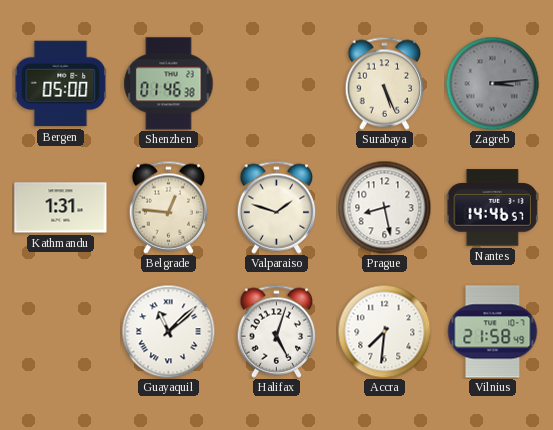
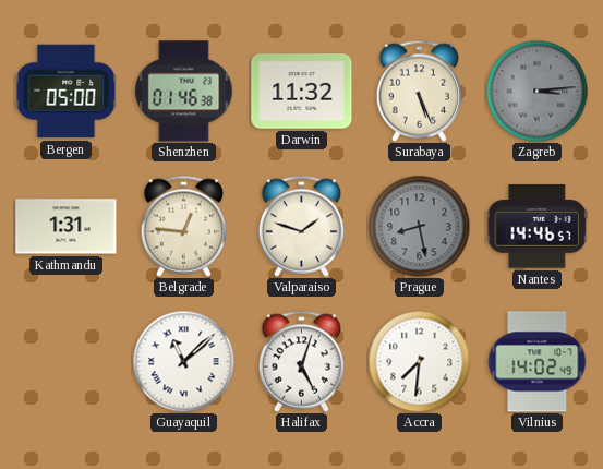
Darwin: none -> 11:32 (302, 92)
Prague dial: white -> grey (419, 226)
Vilnius: 21:58 -> 14:02 (538, 362)
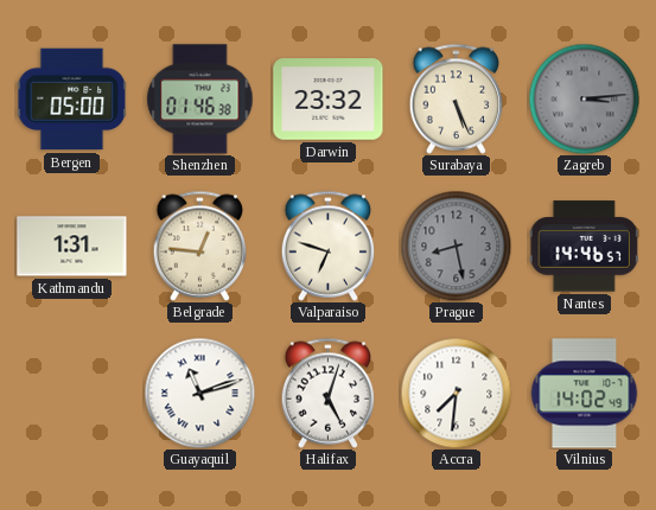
Darwin: 11:32 -> 23:32 (329, 100)
Valparaiso: 1:48 -> 6:48 (329, 246)
Guayaquil: 11:08 -> 11:12 (199, 393)
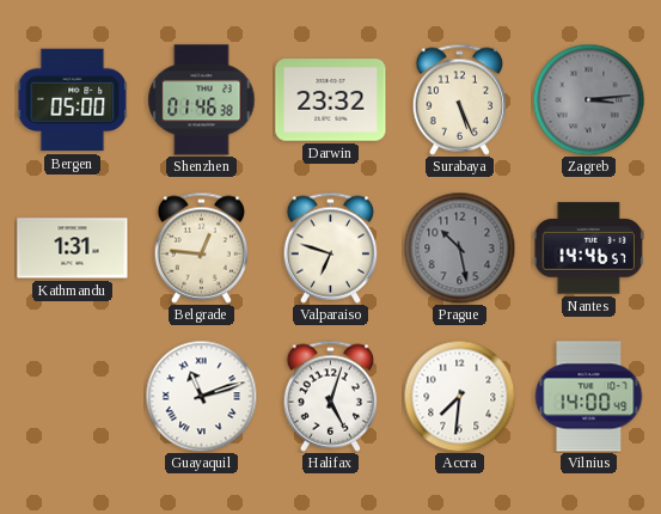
Prague: 8:28 -> 10:28 (459, 247)
Vilnius: 14:02 -> 14:00 (589, 397)
